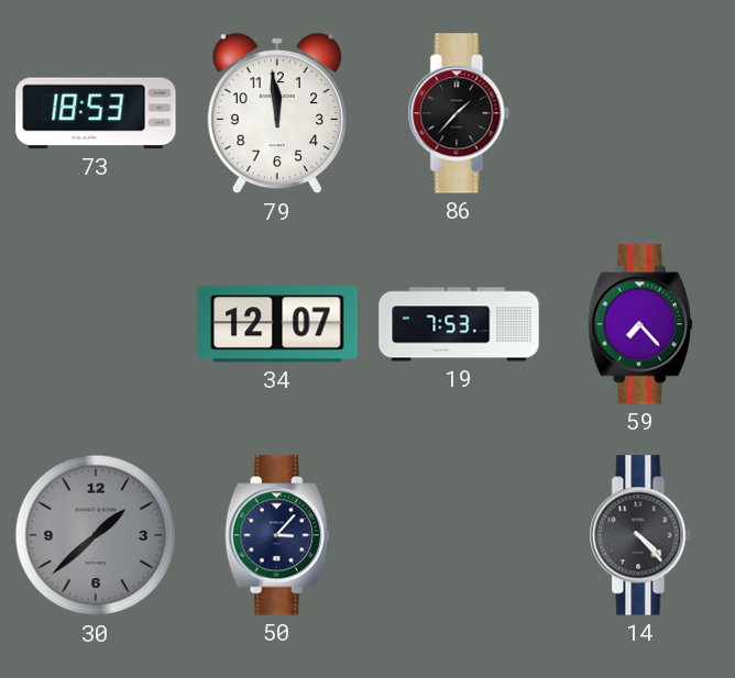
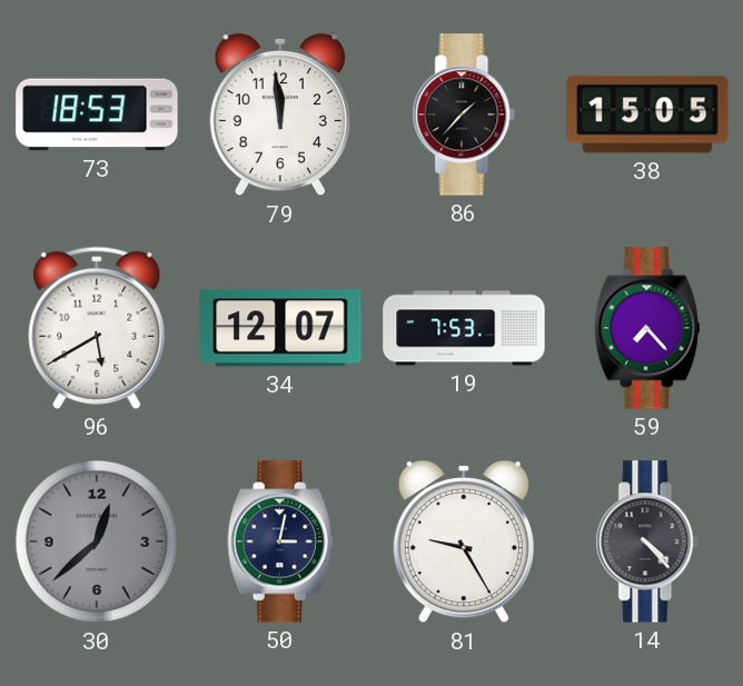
38: none -> 15:05 (647, 115)
96: none -> 5:40 (97, 328)
30: 1:38 -> 12:38 (97, 541)
50: 3:07 -> 3:02 (280, 541)
81: none -> 9:25 (464, 541)
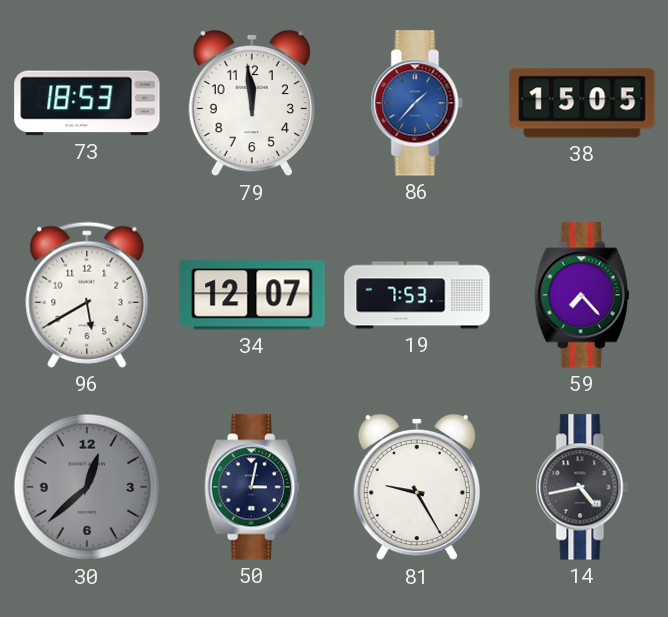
86 dial: black -> blue (417, 103)
14: 4:23 -> 4:43 (582, 487)
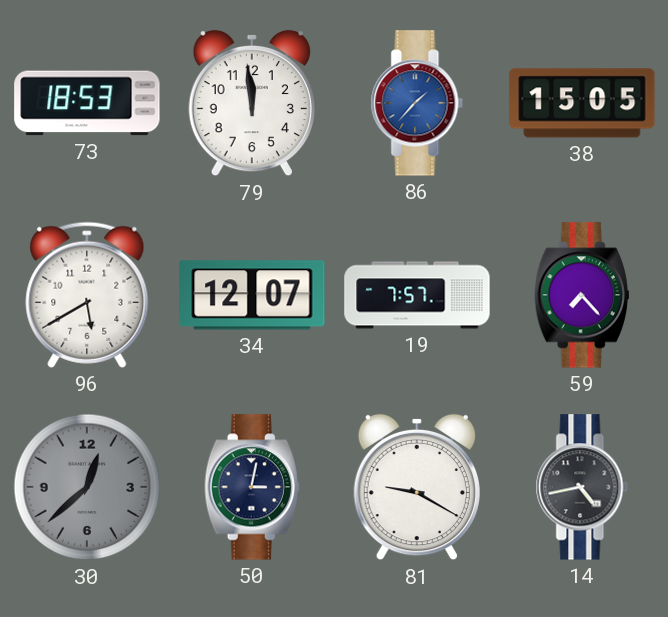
19: 7:53 -> 7:57 (417, 295)
81: 9:25 -> 9:20 (417, 487)
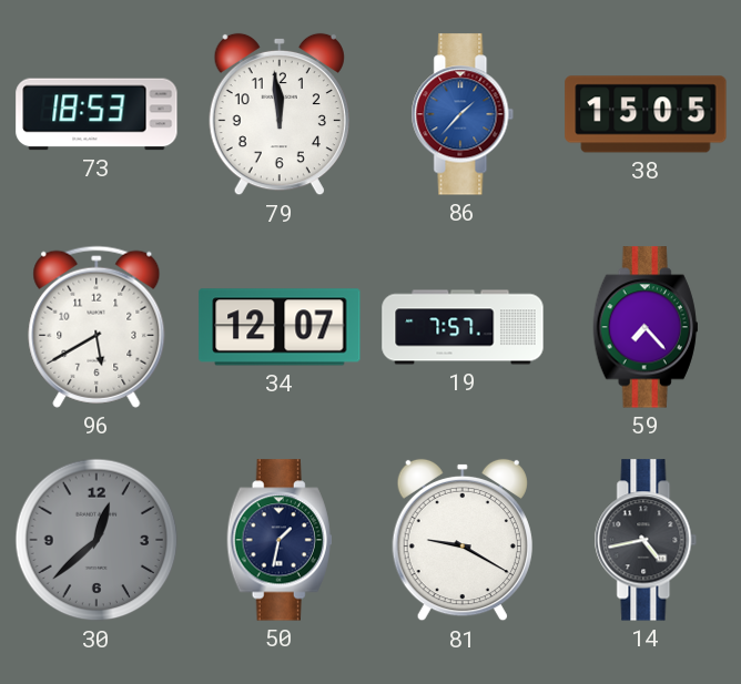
50: 3:02 -> 1:32 (280, 540)
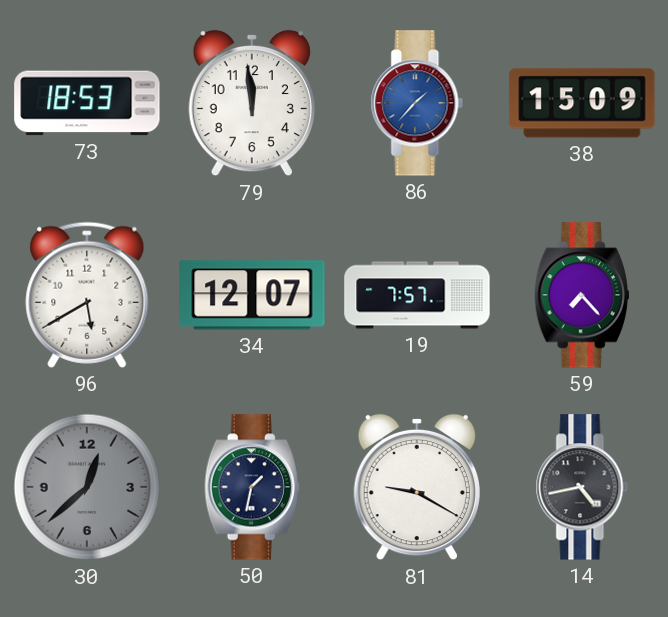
38: 15:05 -> 15:09 (582, 103)
